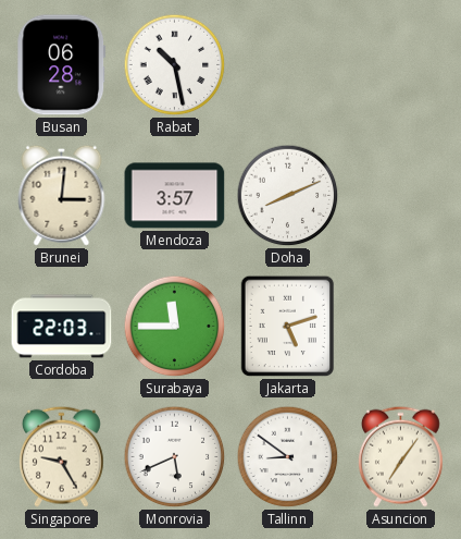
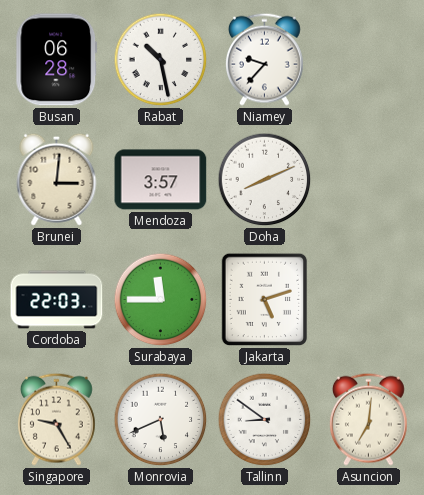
Niamey: none -> 9:37 (264, 59)
Asuncion: 7:06 -> 7:01 (368, 419)
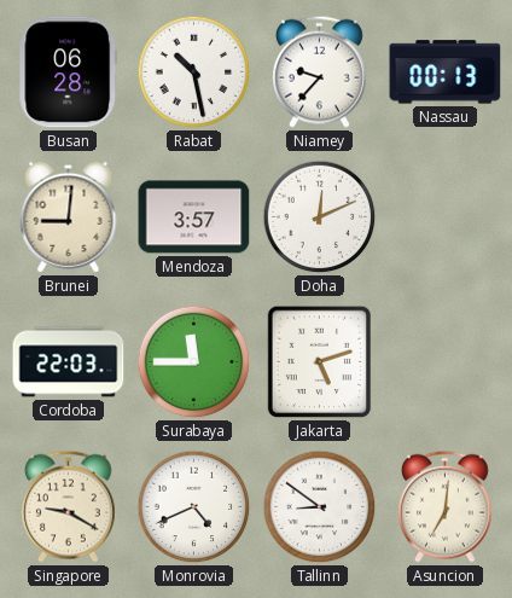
Nassau: none -> 00:13 (446, 72)
Brunei: 3:01 -> 9:01 (69, 216)
Doha: 8:11 -> 12:11 (320, 217)
Singapore: 9:25 -> 9:20 (68, 506)
Monrovia: 5:41 -> 4:41 (194, 507)
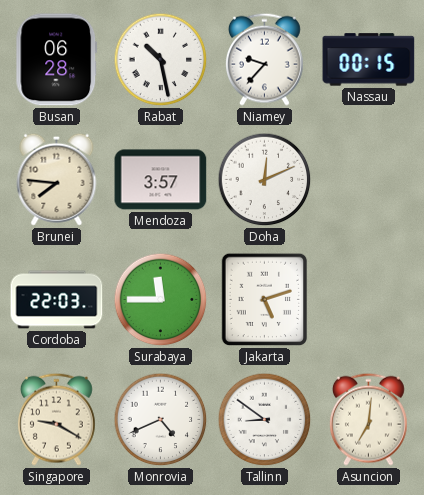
Nassau: 00:13 -> 00:15 (369, 60)
Brunei: 9:01 -> 7:46 (57, 179)
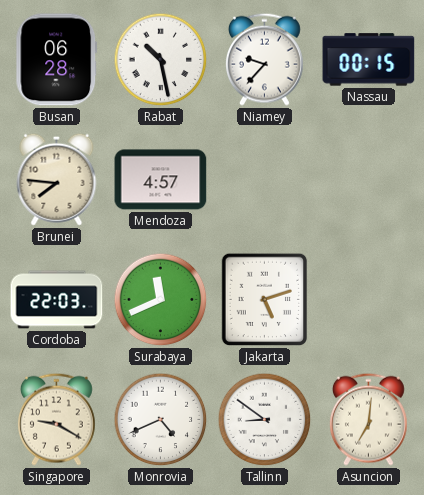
Mendoza: 3:57 -> 4:57 (161, 180)
Doha: 12:11 -> none (265, 180)
Surabaya: 11:45 -> 11:41 (161, 300)
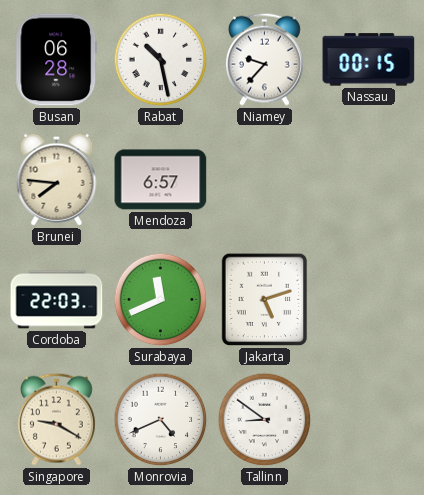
Mendoza: 4:57 -> 6:57 (161, 180)
Asuncion: 7:01 -> none (368, 419)
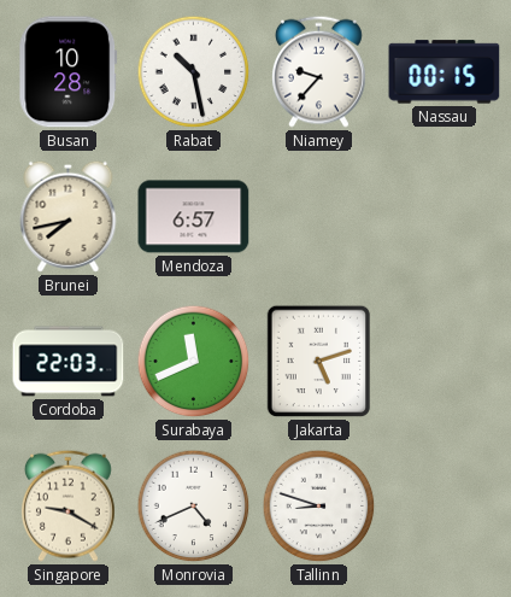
Busan: 06:28 -> 10:28 (69, 72)
Brunei: 7:46 -> 7:43 (69, 216)
Tallinn: 8:51 -> 8:48 (319, 507)
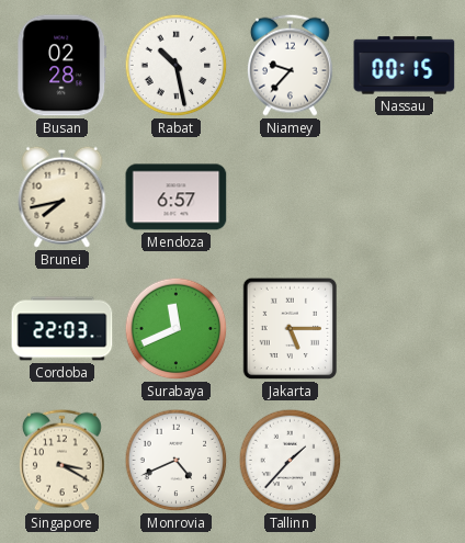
Busan: 10:28 -> 02:28 (63, 66)
Jakarta: 5:12 -> 5:15 (291, 329)
Singapore: 9:20 -> 3:20 (61, 460)
Tallinn: 8:48 -> 1:37 (291, 461)
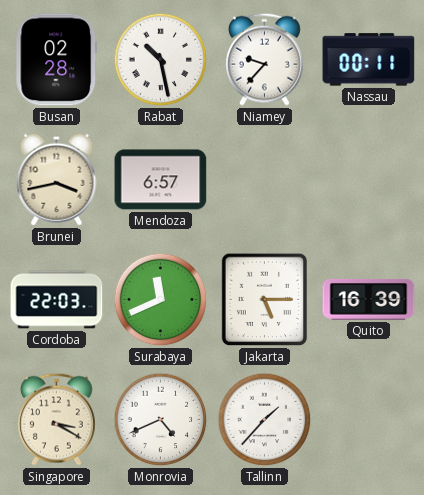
Nassau: 00:15 -> 00:11 (369, 60)
Brunei: 7:43 -> 3:43 (57, 179)
Quito: none -> 16:39 (369, 300)
